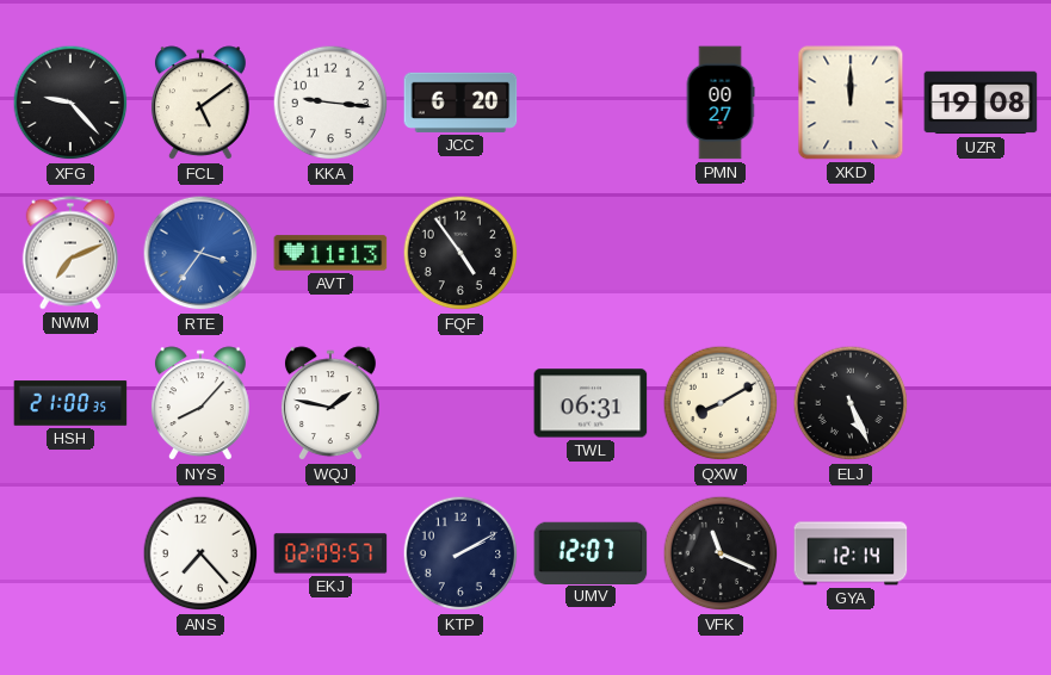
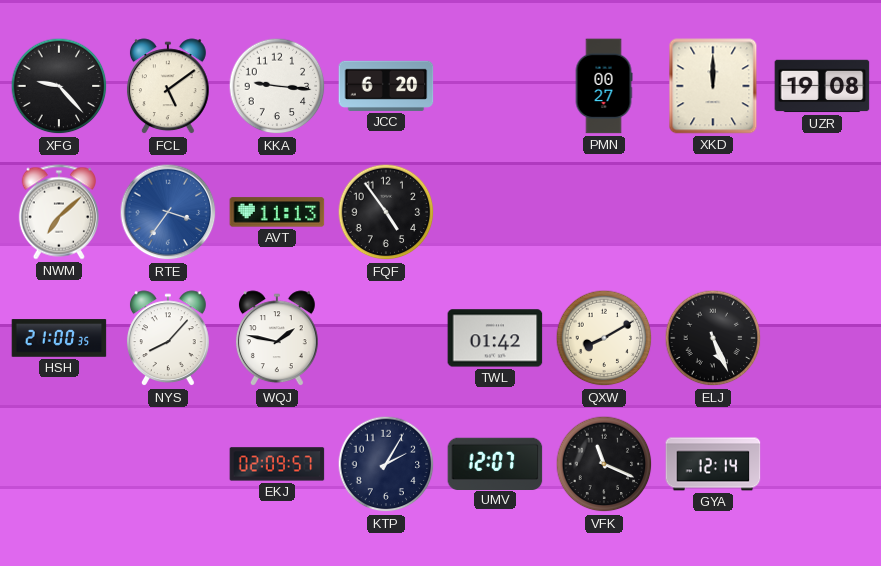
NWM: 7:11 -> 7:08 (58, 212)
TWL: 06:31 -> 01:42 (495, 338)
ANS: 7:23 -> none (200, 553)
KTP: 2:10 -> 2:05 (386, 464)
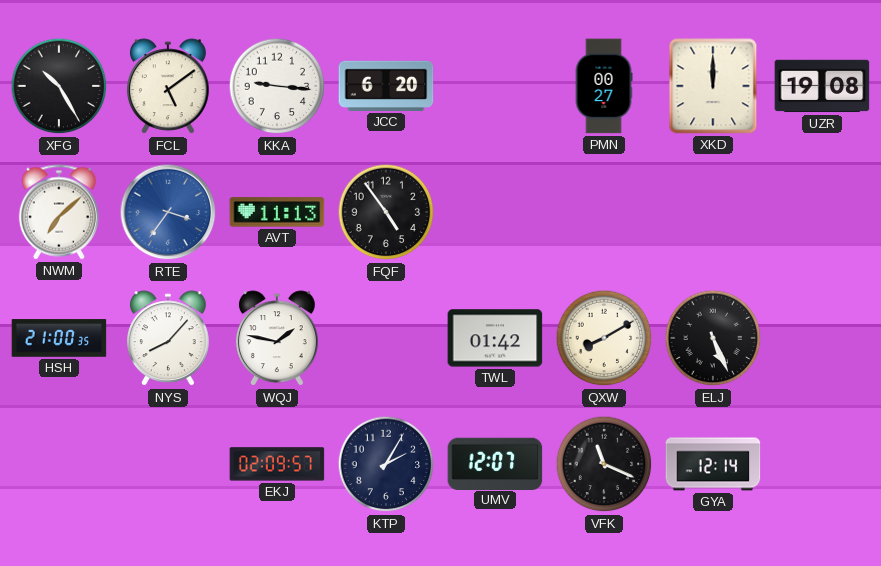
XFG: 9:23 -> 10:25 (59, 86)
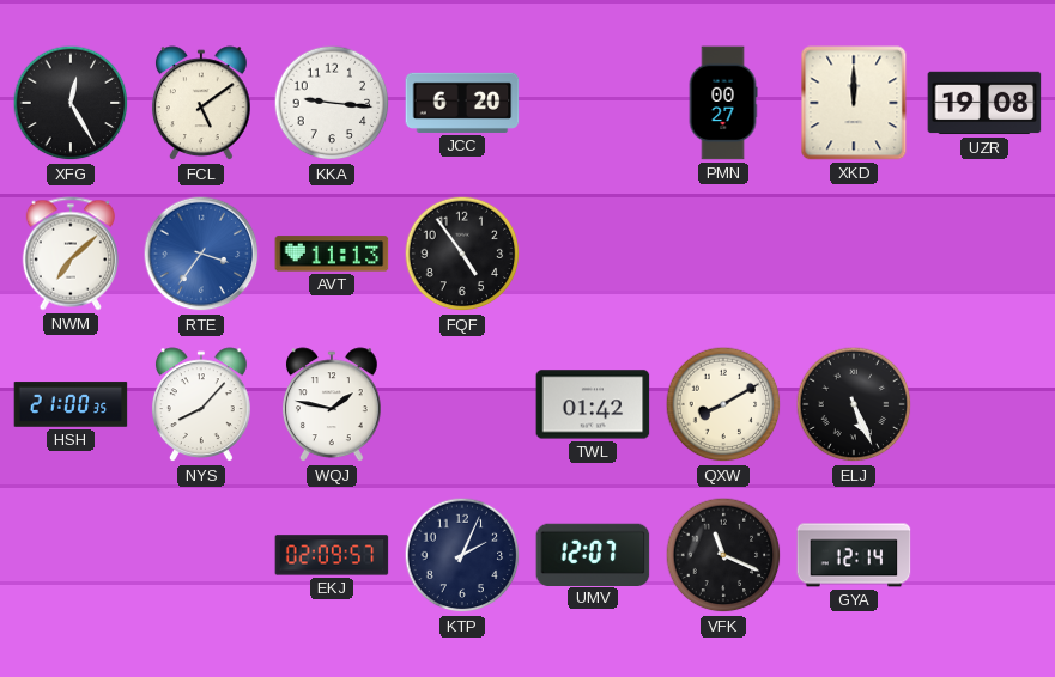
XFG: 10:25 -> 12:25 (71, 103)
KTP: 2:05 -> 2:04 (462, 555)
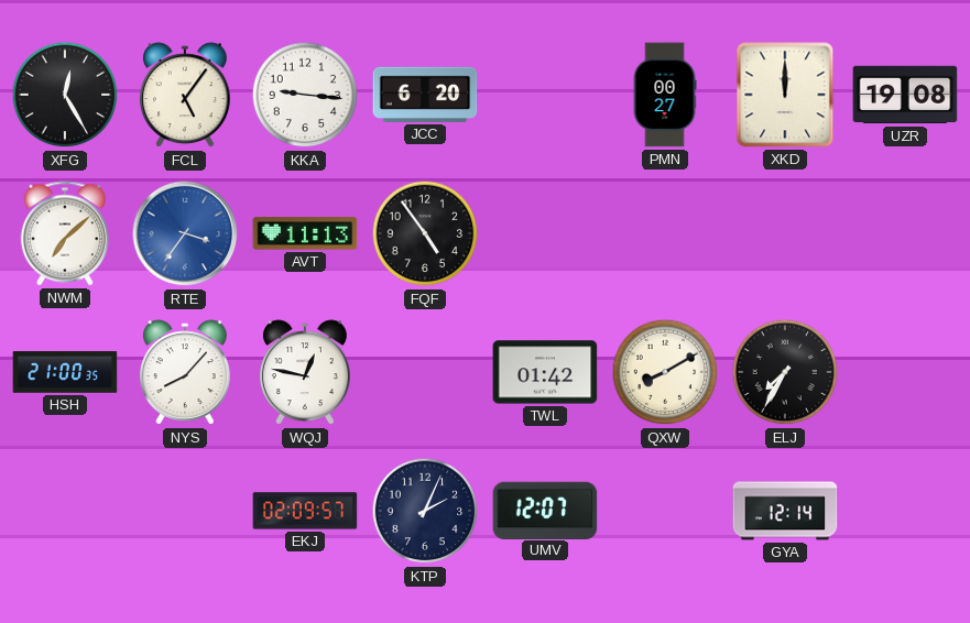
FCL: 5:09 -> 5:06 (185, 96)
WQJ: 1:47 -> 12:47 (305, 373)
ELJ: 5:26 -> 7:35 (785, 372)
VFK: 11:19 -> none (723, 555)
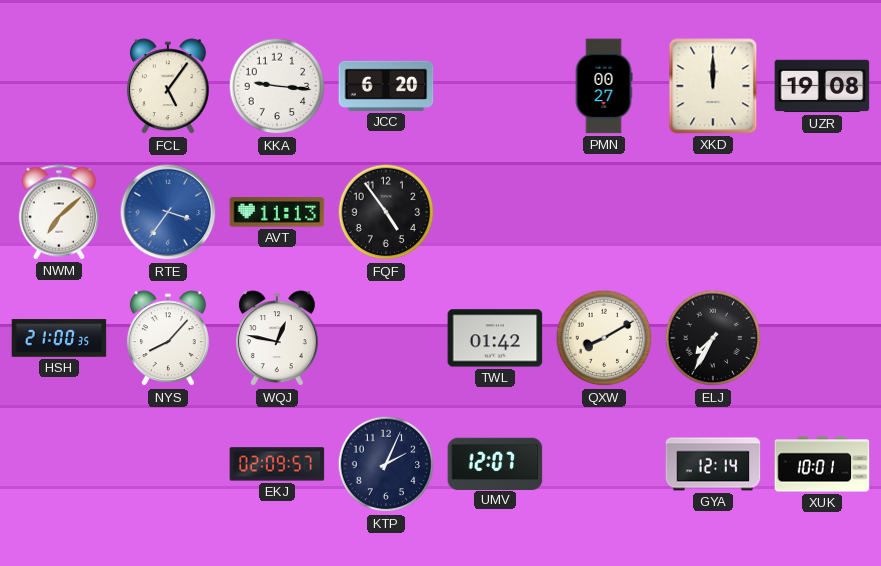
XFG: 12:25 -> none (65, 95)
XUK: none -> 10:01 (822, 464)
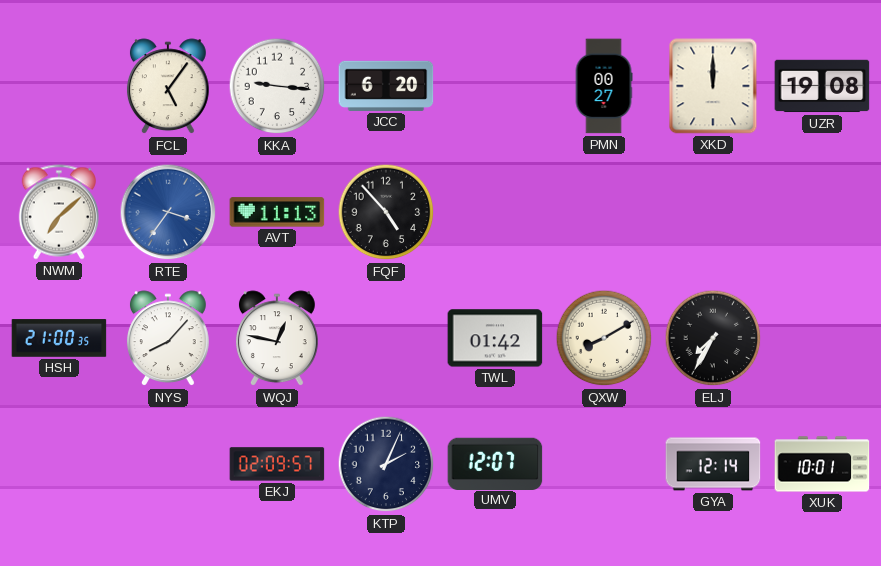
FQF: 4:54 -> 4:53 (386, 212)
